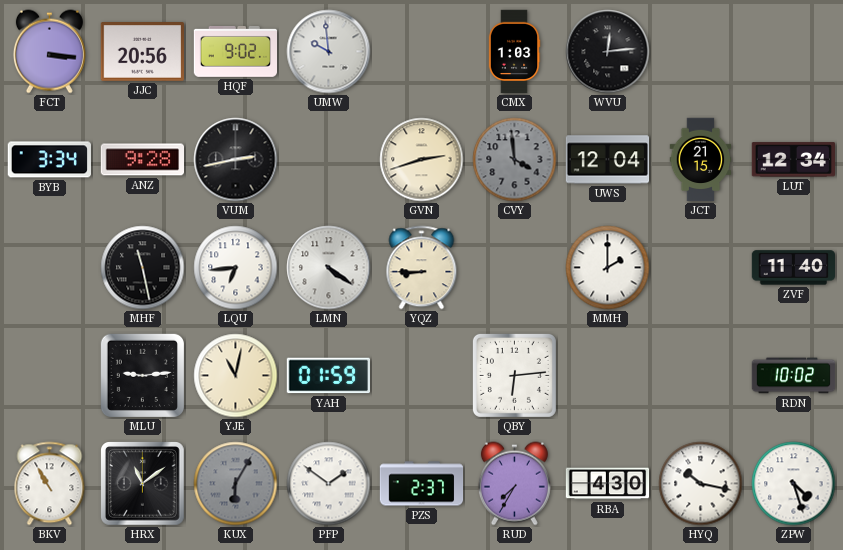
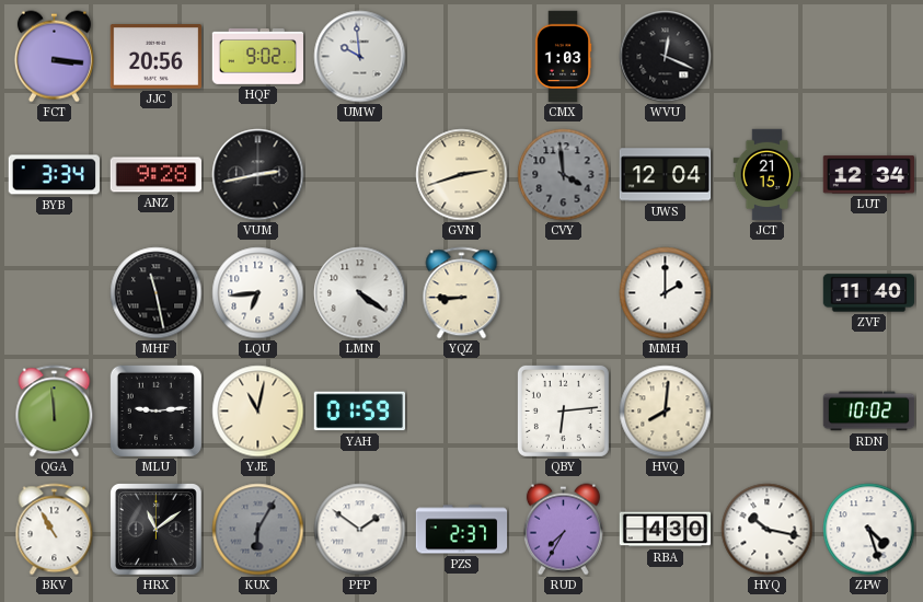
WVU: 12:14 -> 12:19 (666, 57)
QGA: none -> 11:59 (55, 412)
HVQ: none -> 8:01 (666, 412)
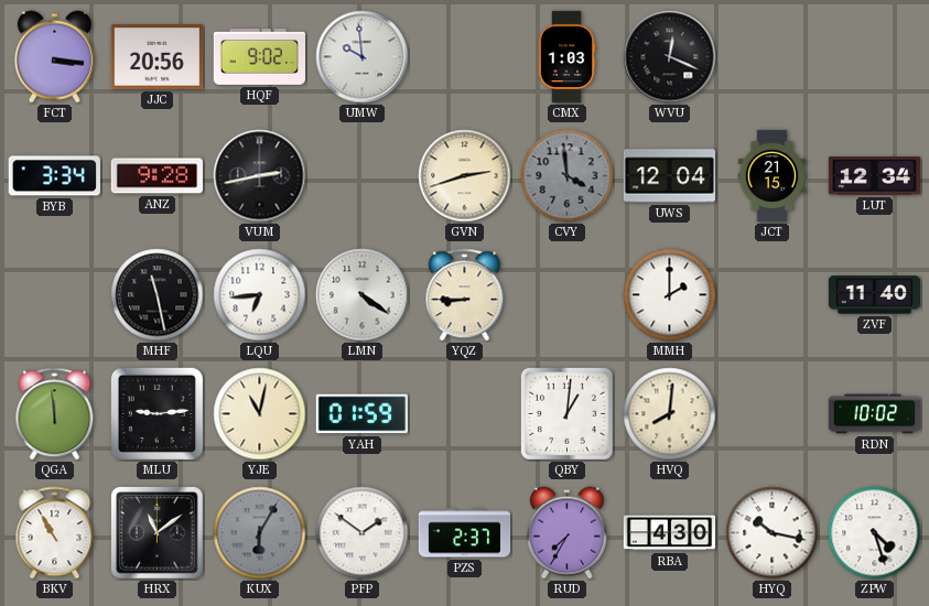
QBY: 6:14 -> 1:01 (566, 413)
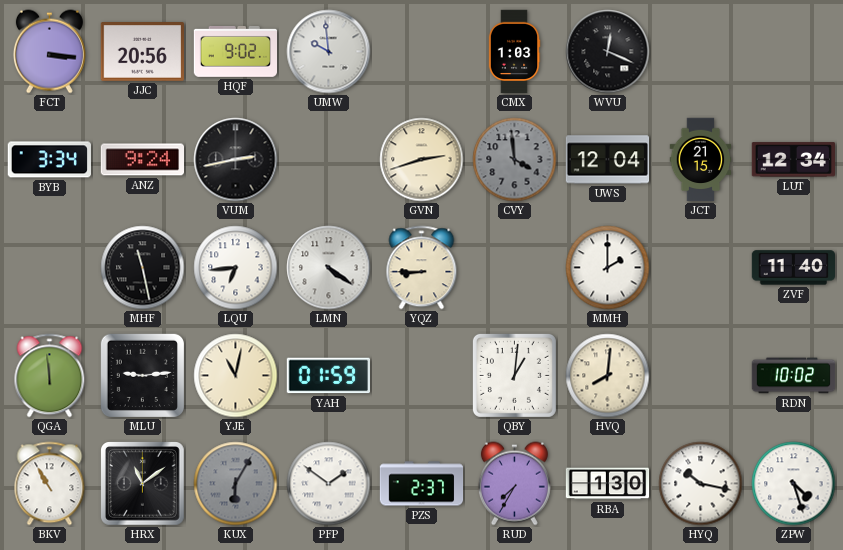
ANZ: 9:28 -> 9:24 (142, 160)
RBA: 4:30 -> 1:30 (608, 484)
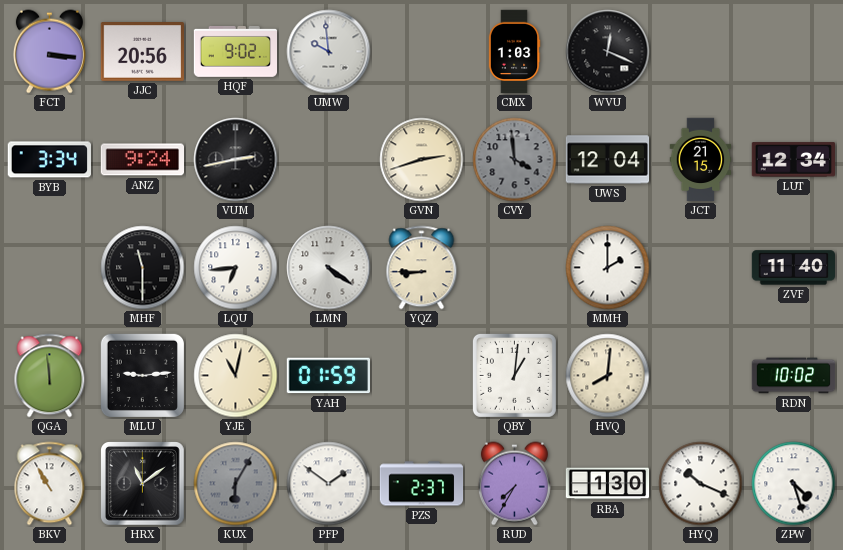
MHF: 11:28 -> 11:30 (143, 268)
HYQ: 10:17 -> 10:19 (701, 484)
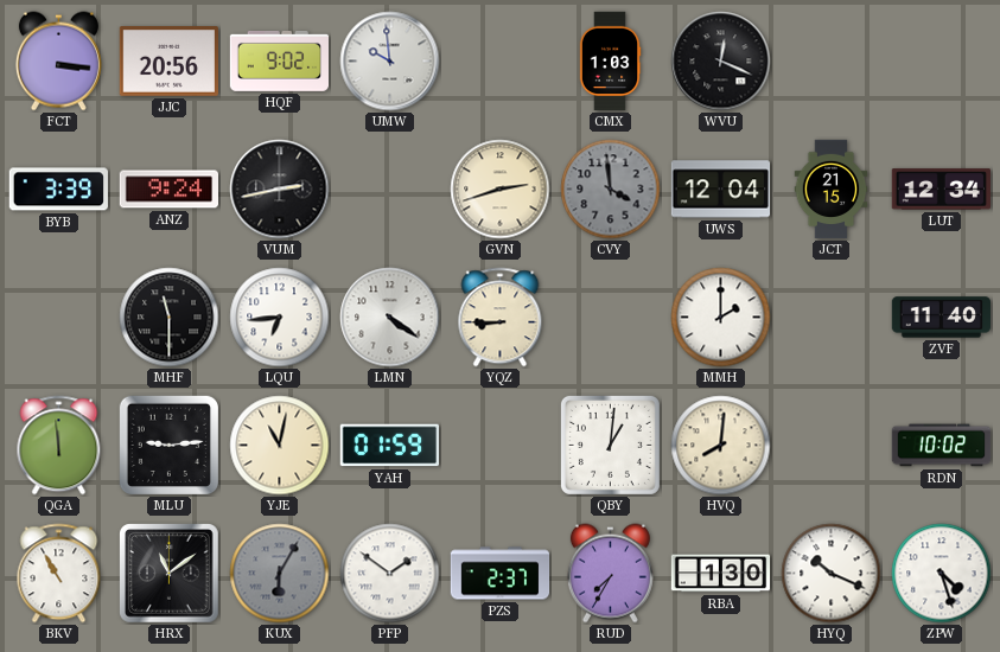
BYB: 3:34 -> 3:39 (58, 190)
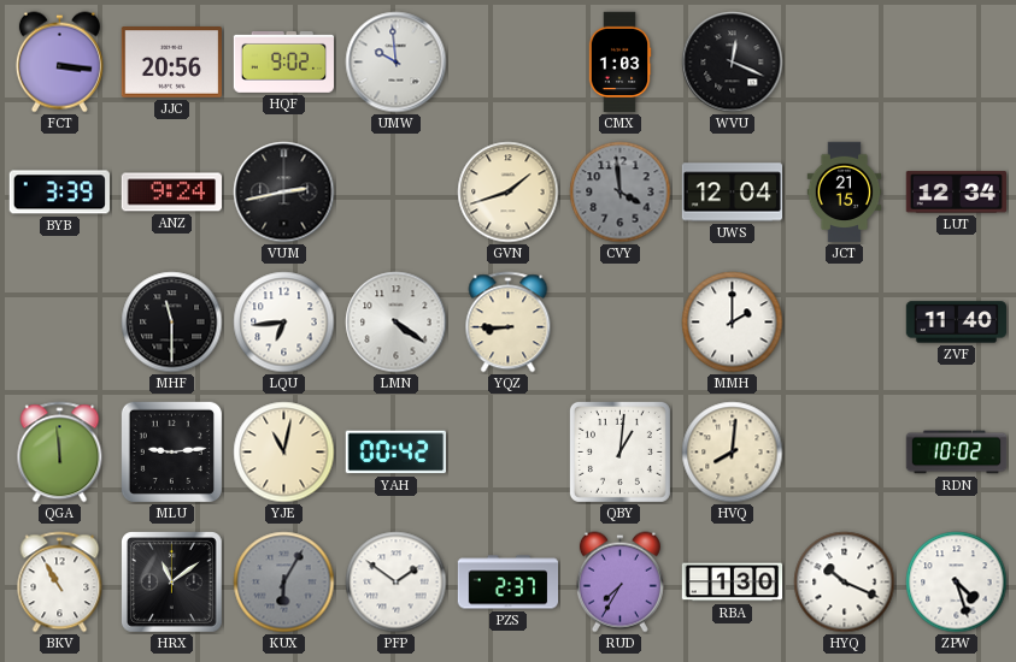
GVN: 2:42 -> 1:42 (509, 193)
YAH: 01:59 -> 00:42 (395, 453)
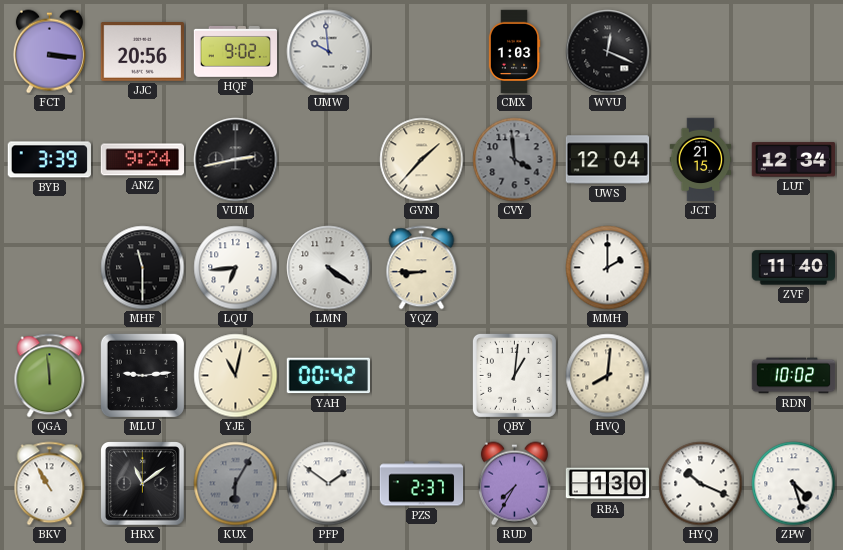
GVN: 1:42 -> 1:37 (422, 160)
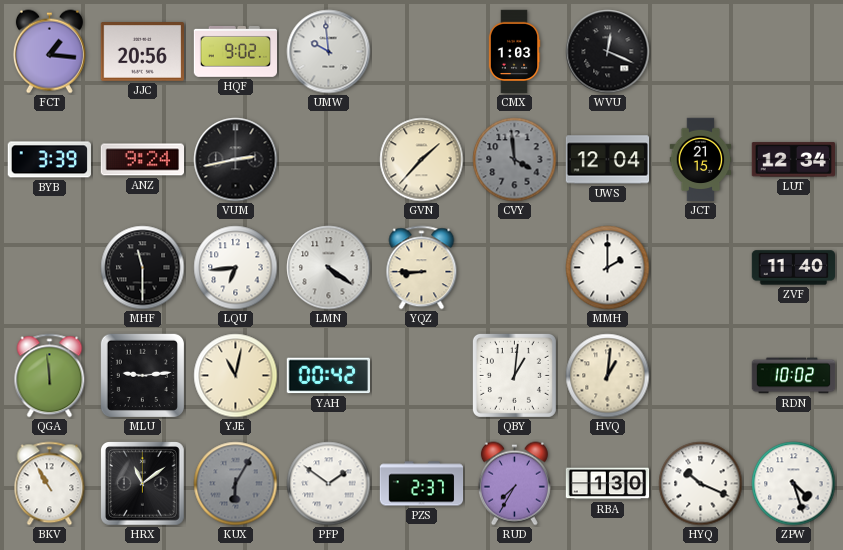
FCT: 3:16 -> 1:16 (49, 52)
HVQ: 8:01 -> 1:01 (608, 376)
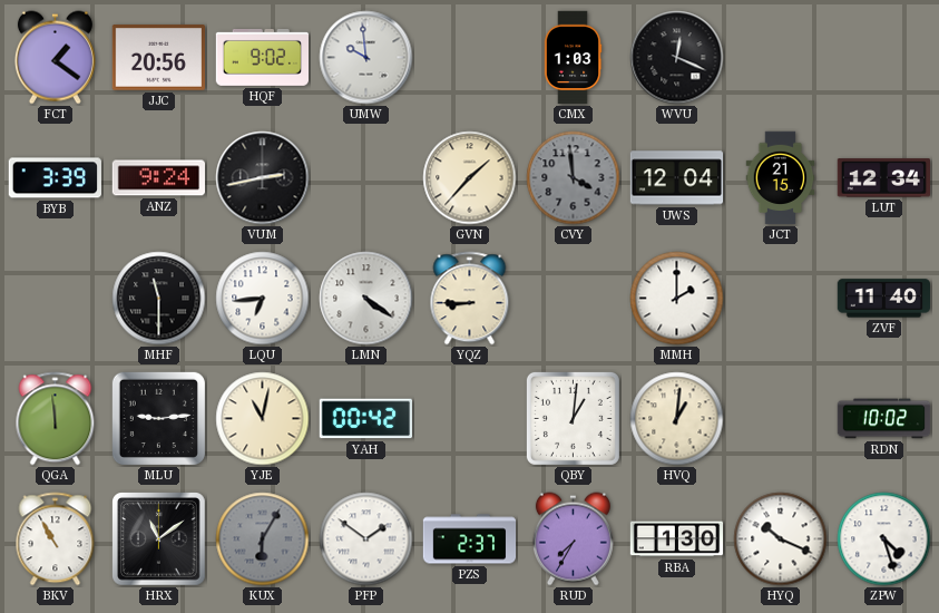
FCT: 1:16 -> 1:21 (55, 58)
